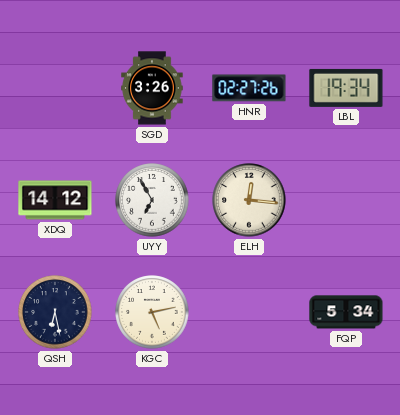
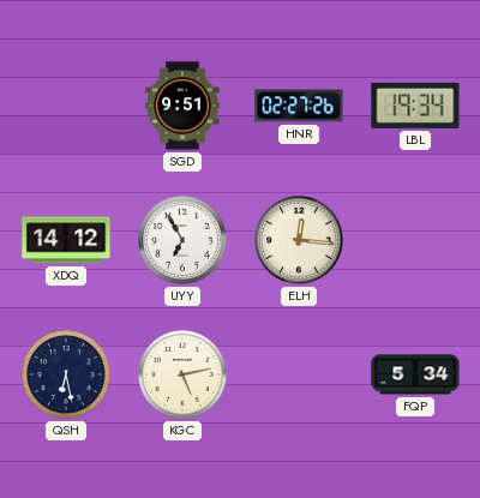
SGD: 3:26 -> 9:51 (182, 106)
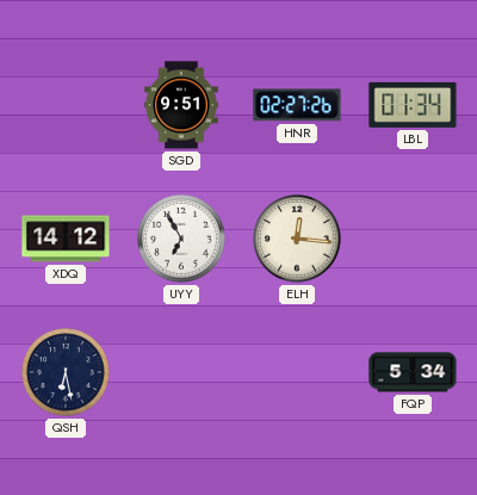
LBL: 19:34 -> 01:34 (413, 105)
KGC: 5:13 -> none (182, 374)
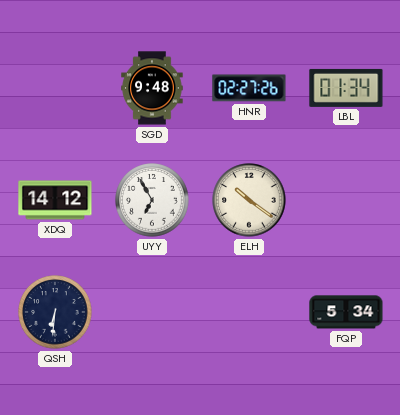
SGD: 9:51 -> 9:48 (152, 88)
ELH: 12:16 -> 10:21 (249, 200)
QSH: 6:28 -> 6:31 (55, 312)
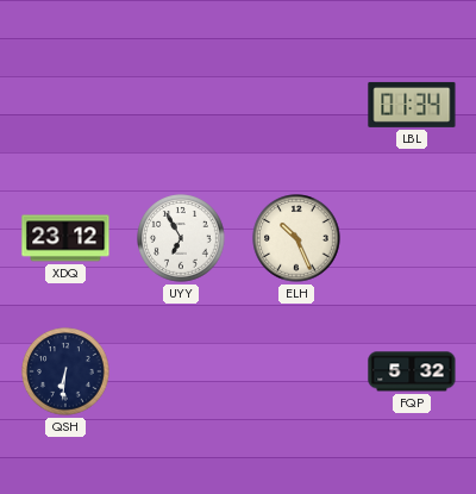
SGD: 9:48 -> none (152, 88)
HNR: 02:27 -> none (249, 88)
XDQ: 14:12 -> 23:12 (65, 238)
ELH: 10:21 -> 10:26 (296, 238)
FQP: 5:34 -> 5:32 (412, 371)
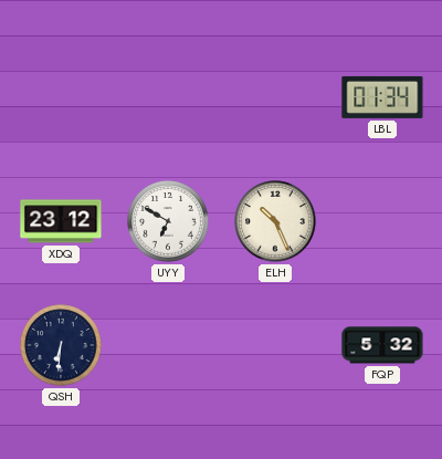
UYY: 6:55 -> 6:50 (168, 221)
